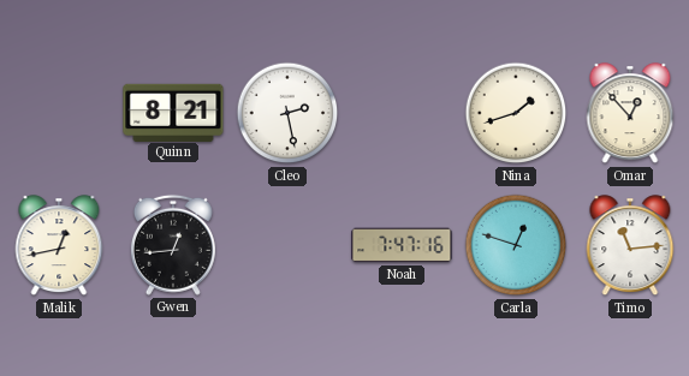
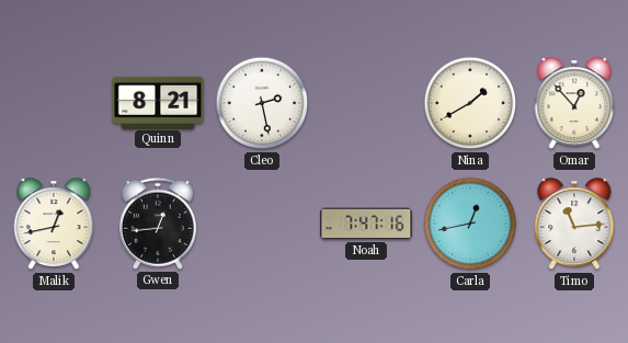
Nina: 1:42 -> 1:40 (470, 103)
Carla: 12:48 -> 12:43 (470, 224)
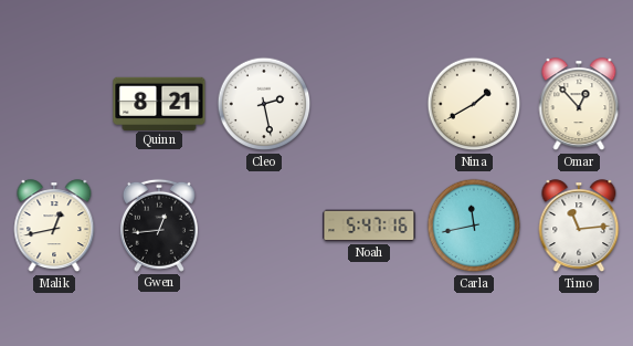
Noah: 7:47 -> 5:47 (369, 226)
Carla: 12:43 -> 11:43 (474, 226)
